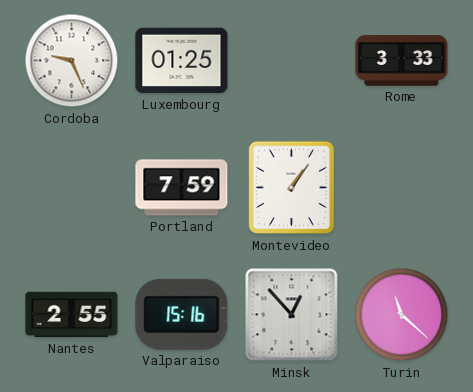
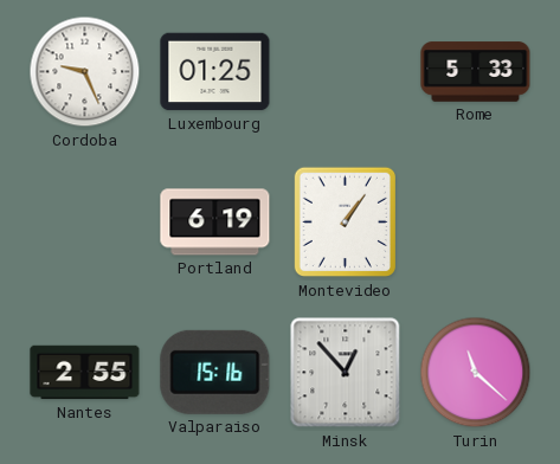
Rome: 3:33 -> 5:33 (476, 72)
Portland: 7:59 -> 6:19 (215, 223)
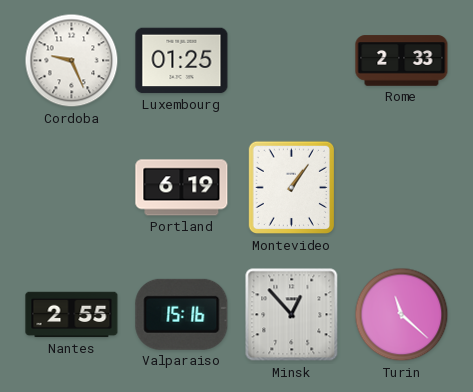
Rome: 5:33 -> 2:33 (402, 61)
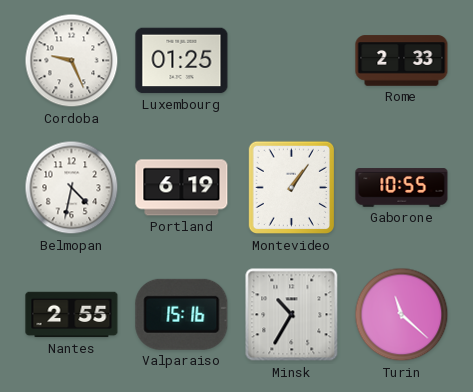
Belmopan: none -> 4:32 (72, 188)
Gaborone: none -> 10:55 (402, 188)
Minsk: 12:53 -> 10:35 (292, 315)
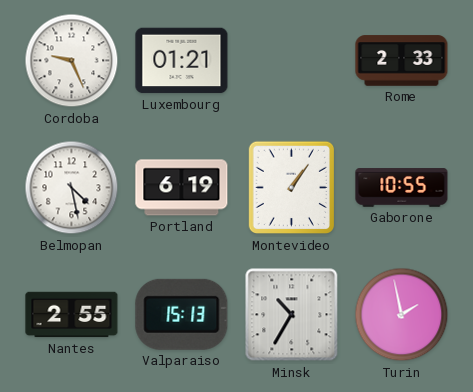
Luxembourg: 01:25 -> 01:21 (182, 61)
Belmopan: 4:32 -> 4:28 (72, 188)
Valparaiso: 15:16 -> 15:13 (182, 314)
Turin: 11:22 -> 1:58 (402, 315)
